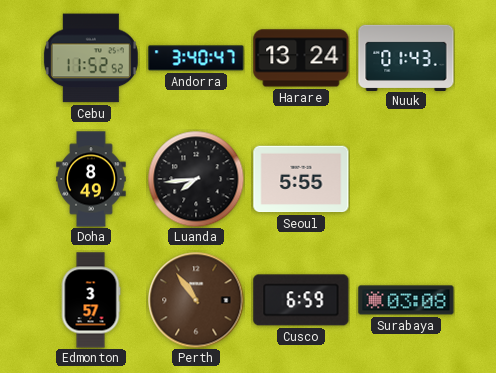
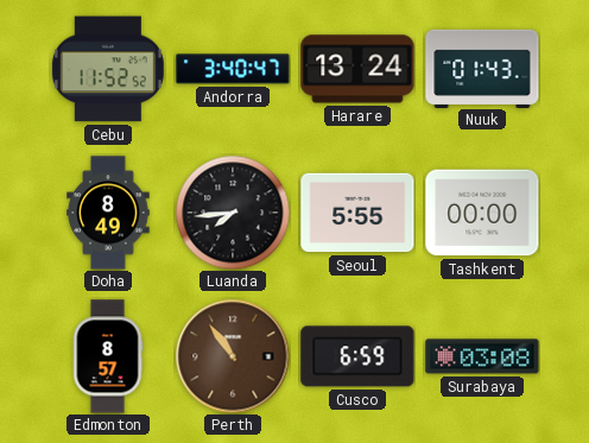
Tashkent: none -> 00:00 (482, 213)
Edmonton: 3:57 -> 8:57 (108, 356)
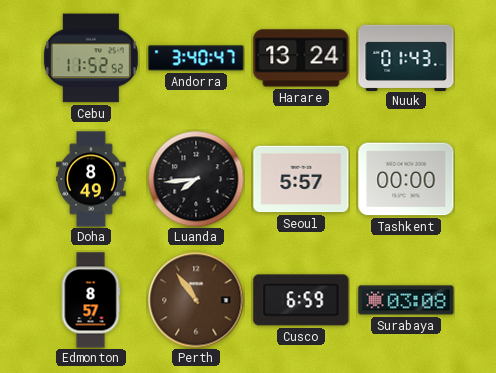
Seoul: 5:55 -> 5:57 (301, 179)
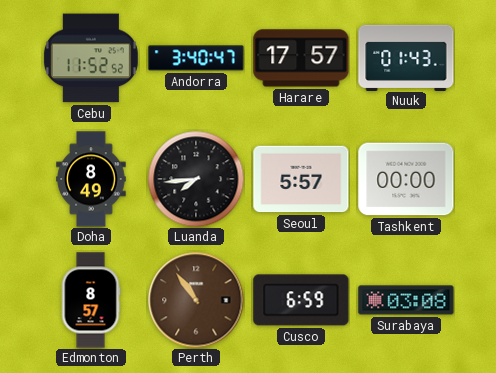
Harare: 13:24 -> 17:57 (301, 58)
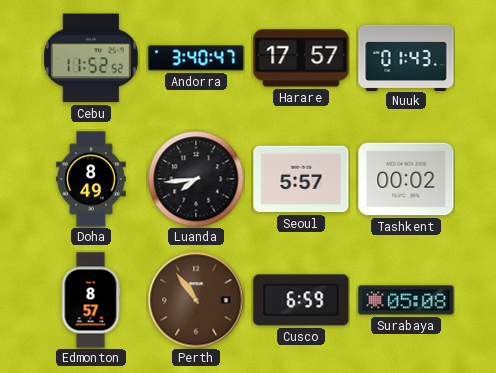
Tashkent: 00:00 -> 00:02 (406, 179)
Surabaya: 03:08 -> 05:08 (406, 300)
